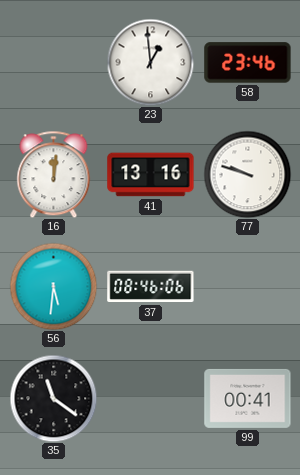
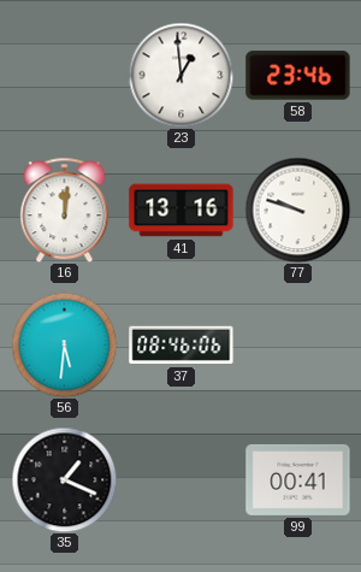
35: 11:21 -> 1:19 (64, 479)
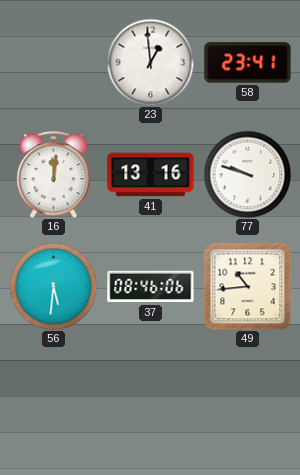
58: 23:46 -> 23:41 (248, 63)
49: none -> 10:44 (247, 286)
35: 1:19 -> none (64, 479)
99: 00:41 -> none (298, 479)
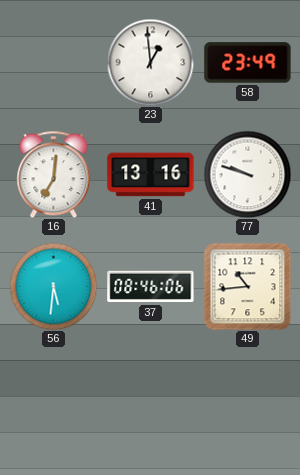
58: 23:41 -> 23:49 (248, 63)
16: 12:01 -> 7:01 (54, 174)
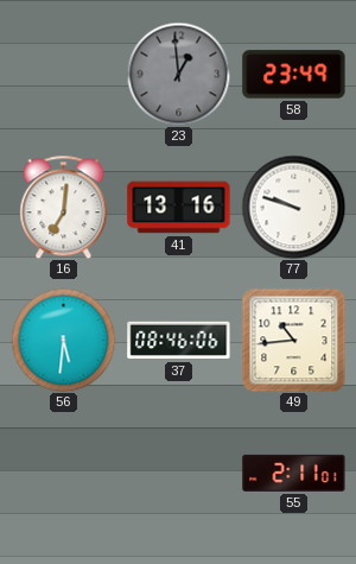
23 dial: white -> grey (178, 74)
55: none -> 2:11 (294, 473)
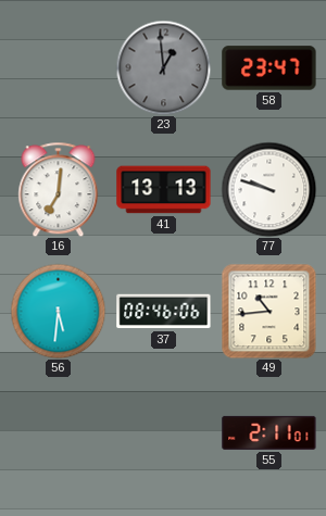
58: 23:49 -> 23:47 (269, 68)
41: 13:16 -> 13:13 (164, 190)
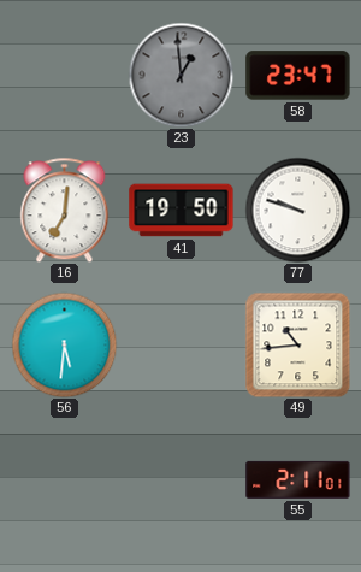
41: 13:13 -> 19:50 (182, 211)
37: 08:46 -> none (164, 312)
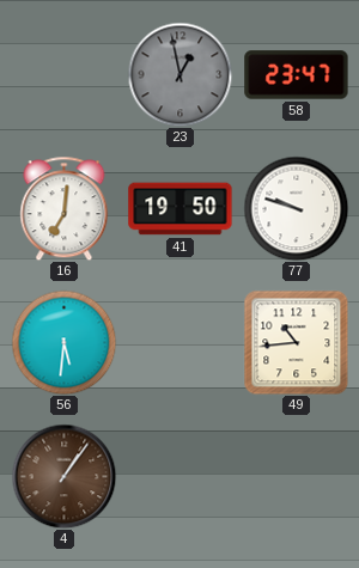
23: 12:59 -> 12:58 (180, 74)
4: none -> 1:06 (63, 476)
55: 2:11 -> none (298, 479)
